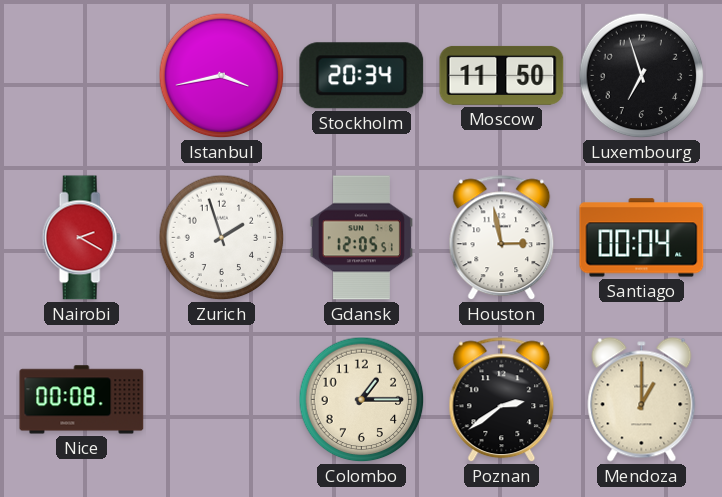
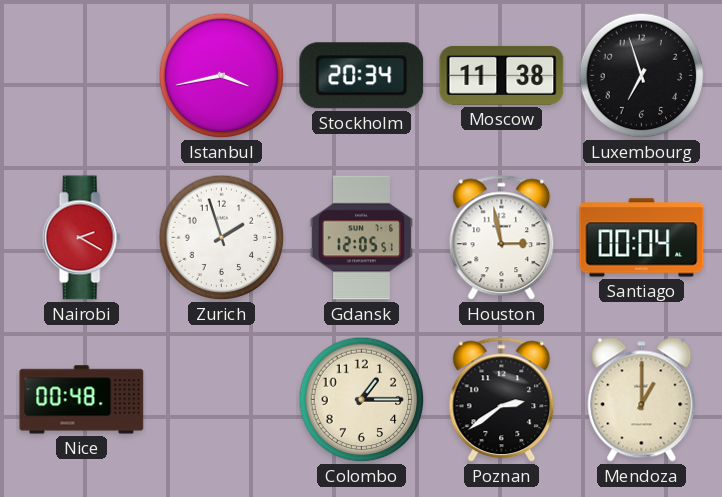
Moscow: 11:50 -> 11:38 (502, 75)
Nice: 00:08 -> 00:48 (82, 400)
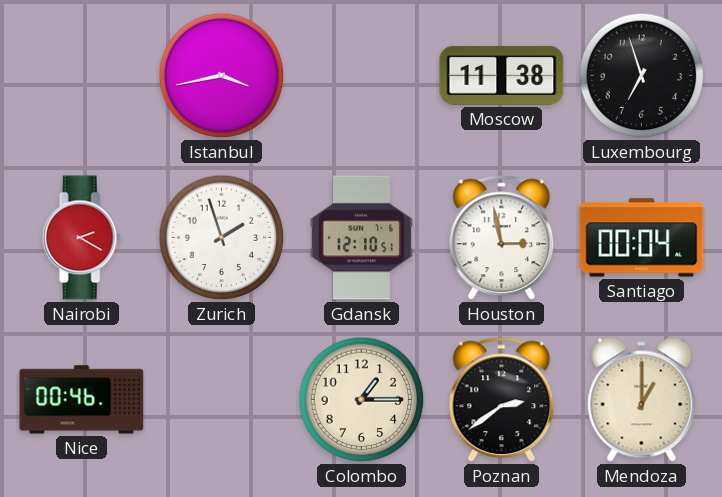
Stockholm: 20:34 -> none (362, 76)
Gdansk: 12:05 -> 12:10 (361, 238)
Nice: 00:48 -> 00:46 (82, 400)
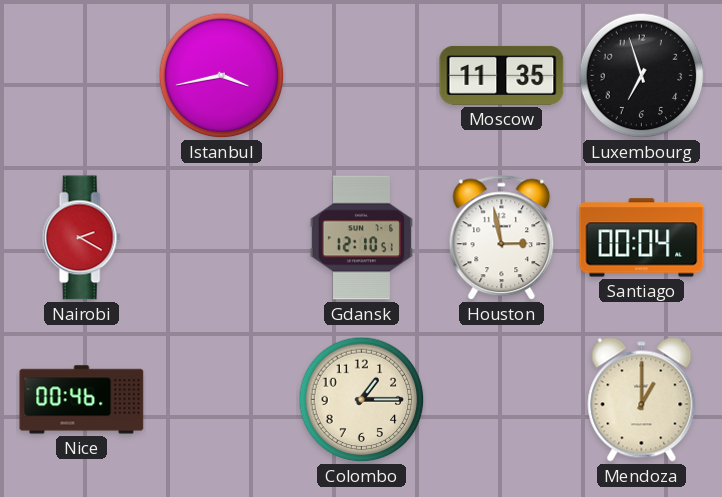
Moscow: 11:38 -> 11:35 (502, 75)
Zurich: 1:57 -> none (222, 238)
Poznan: 2:39 -> none (502, 400)
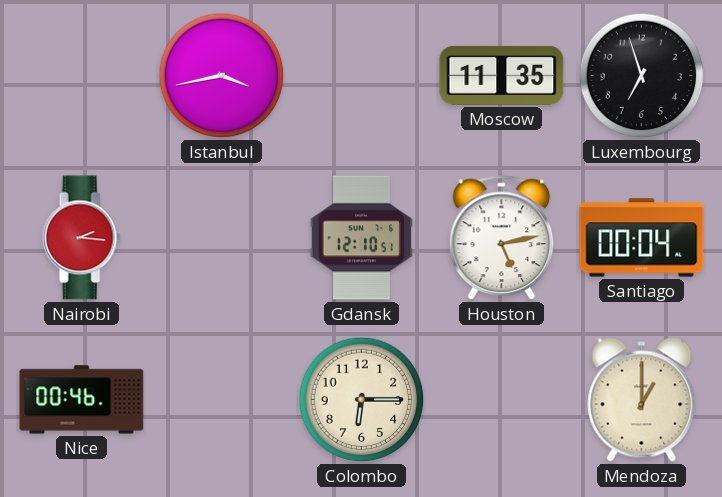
Nairobi: 2:20 -> 2:16 (81, 238)
Houston: 2:58 -> 5:13 (502, 238)
Colombo: 1:15 -> 6:15 (362, 400)
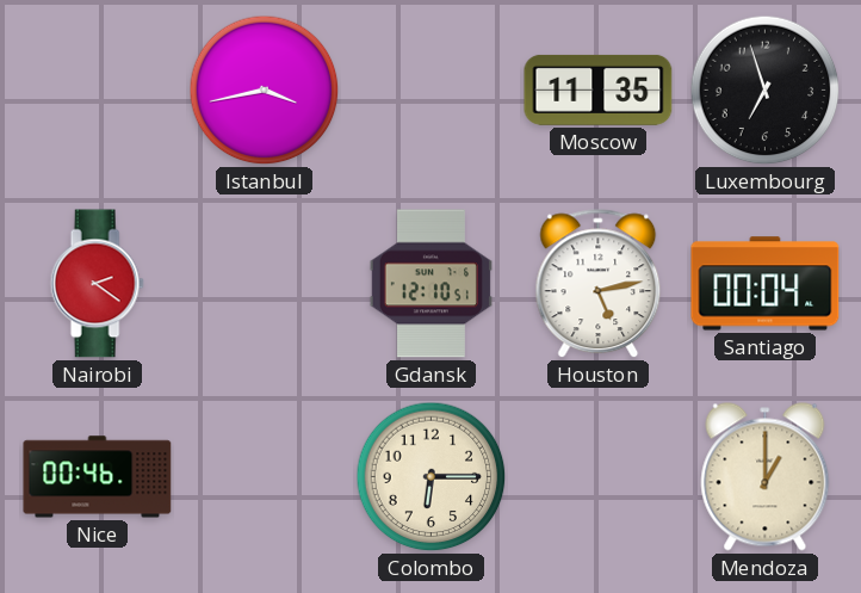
Nairobi: 2:16 -> 2:21 (97, 284)
